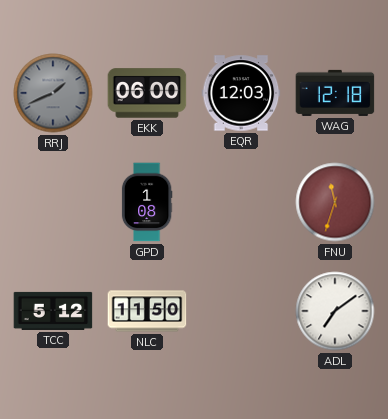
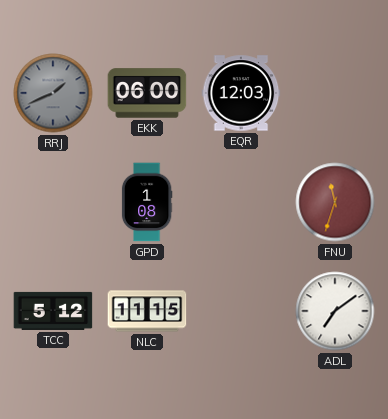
WAG: 12:18 -> none (335, 93)
NLC: 11:50 -> 11:15 (147, 311)
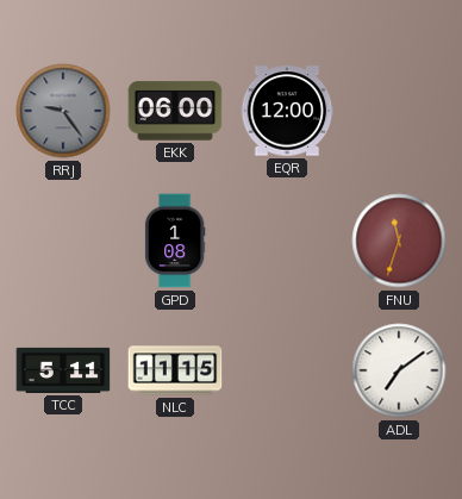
RRJ: 1:41 -> 9:24 (63, 111)
EQR: 12:03 -> 12:00 (287, 111)
TCC: 5:12 -> 5:11 (63, 370)
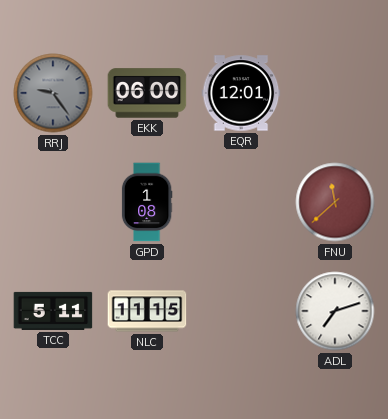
EQR: 12:00 -> 12:01 (241, 93)
FNU: 11:33 -> 11:38 (335, 202)
ADL: 7:09 -> 7:12 (335, 311)
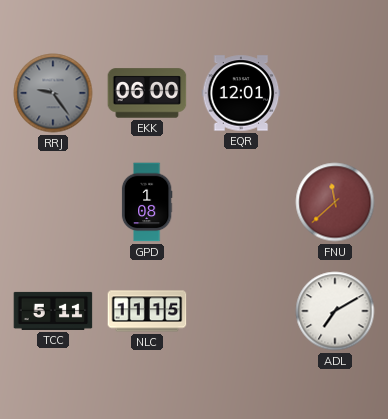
ADL: 7:12 -> 7:10 (335, 311)
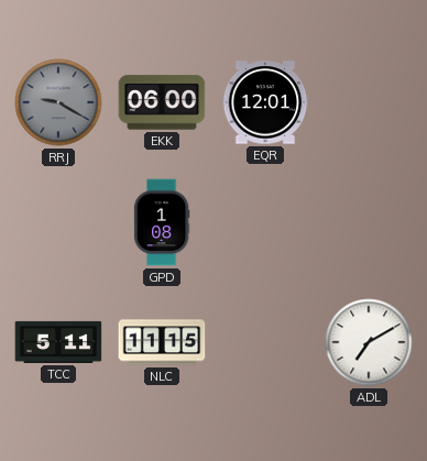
RRJ: 9:24 -> 9:20 (58, 102)
FNU: 11:38 -> none (335, 202)
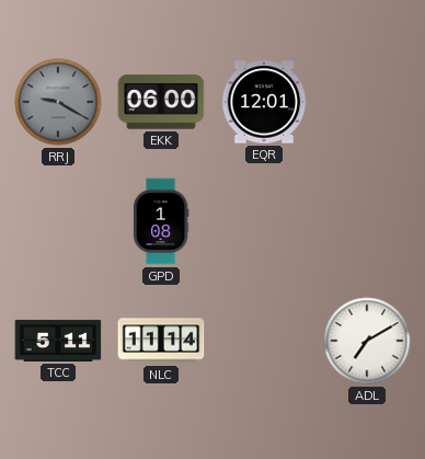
NLC: 11:15 -> 11:14 (161, 341)
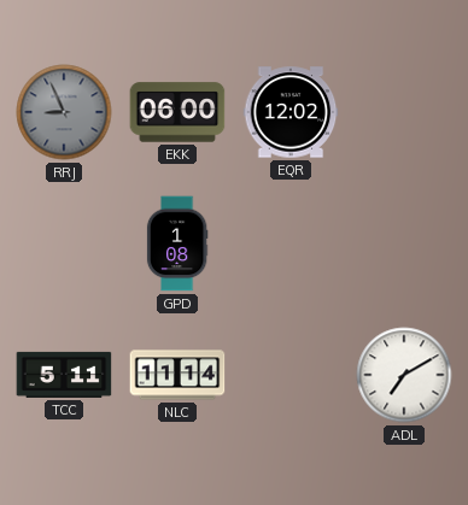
RRJ: 9:20 -> 8:56 (64, 112)
EQR: 12:01 -> 12:02 (291, 112)
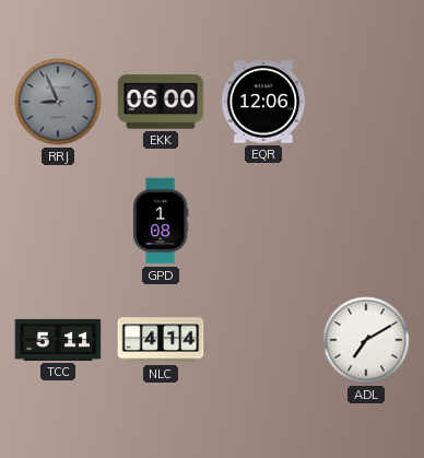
EQR: 12:02 -> 12:06 (263, 102)
NLC: 11:14 -> 4:14 (161, 340)
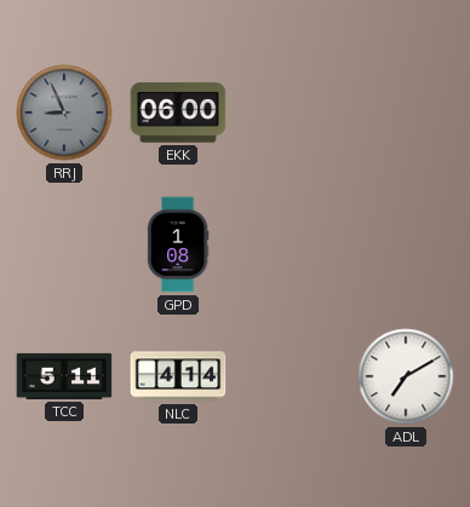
EQR: 12:06 -> none (263, 102)
